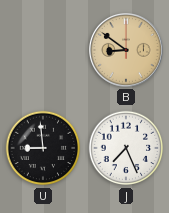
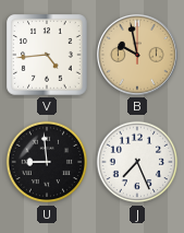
V: none -> 4:44 (48, 56)
B: 8:51 -> 9:58 (137, 55)
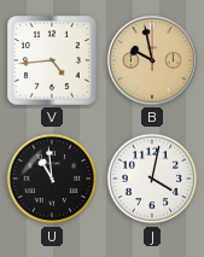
U: 8:59 -> 10:59 (52, 179)
J: 7:26 -> 4:02 (152, 179)
